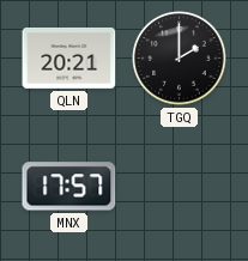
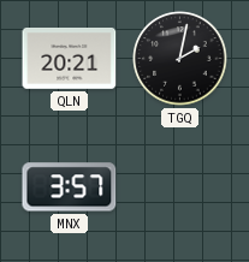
TGQ: 2:00 -> 2:02 (180, 59)
MNX: 17:57 -> 3:57 (70, 187)
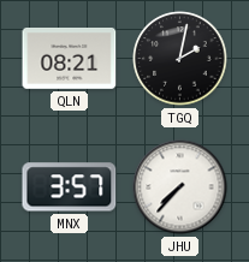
QLN: 20:21 -> 08:21 (70, 59)
JHU: none -> 7:37 (180, 187)
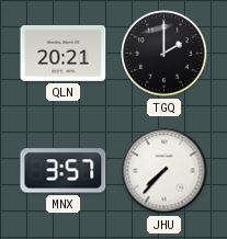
QLN: 08:21 -> 20:21 (64, 54)
TGQ: 2:02 -> 2:00 (164, 54)
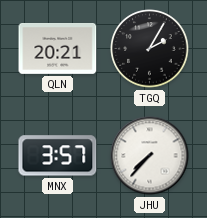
TGQ: 2:00 -> 2:05 (150, 49)
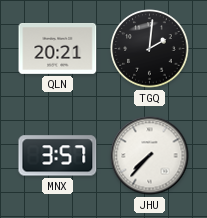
TGQ: 2:05 -> 2:01 (150, 49)
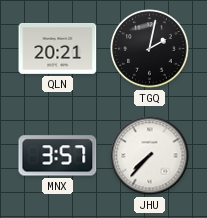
TGQ: 2:01 -> 2:02 (150, 49)
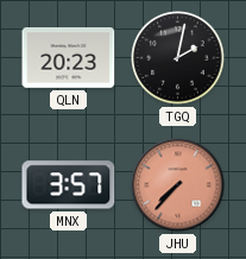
QLN: 20:21 -> 20:23 (69, 58)
JHU dial: white -> salmon (178, 185)
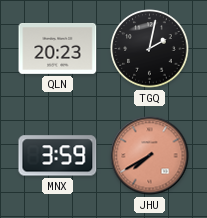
MNX: 3:57 -> 3:59 (58, 156)
JHU: 7:37 -> 7:40 (150, 156)
